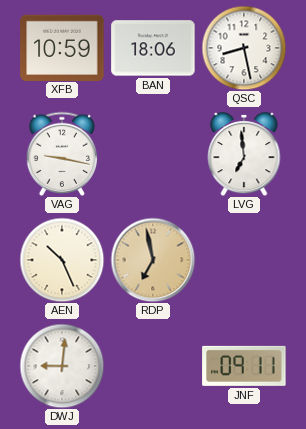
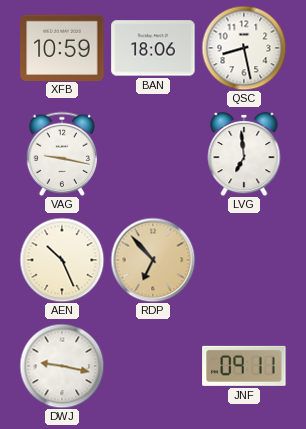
RDP: 6:58 -> 6:53 (153, 260)
DWJ: 9:01 -> 9:17 (62, 366)
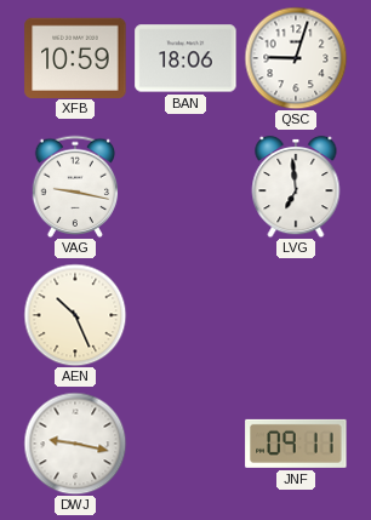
QSC: 8:28 -> 9:03 (296, 58)
RDP: 6:53 -> none (153, 260)
